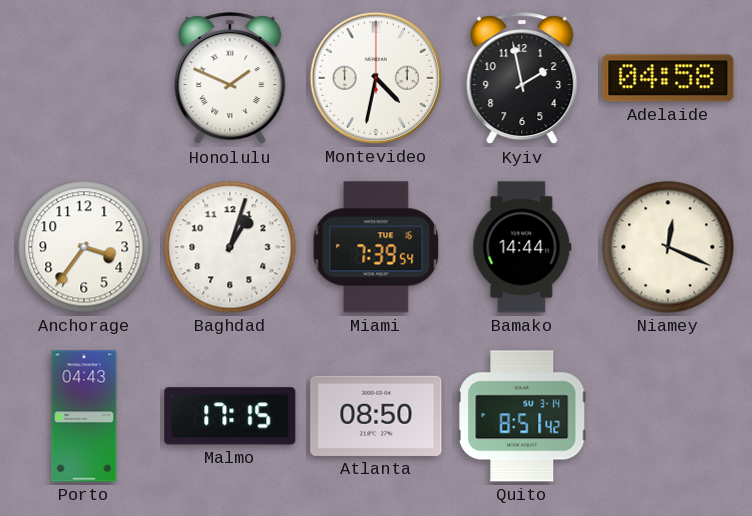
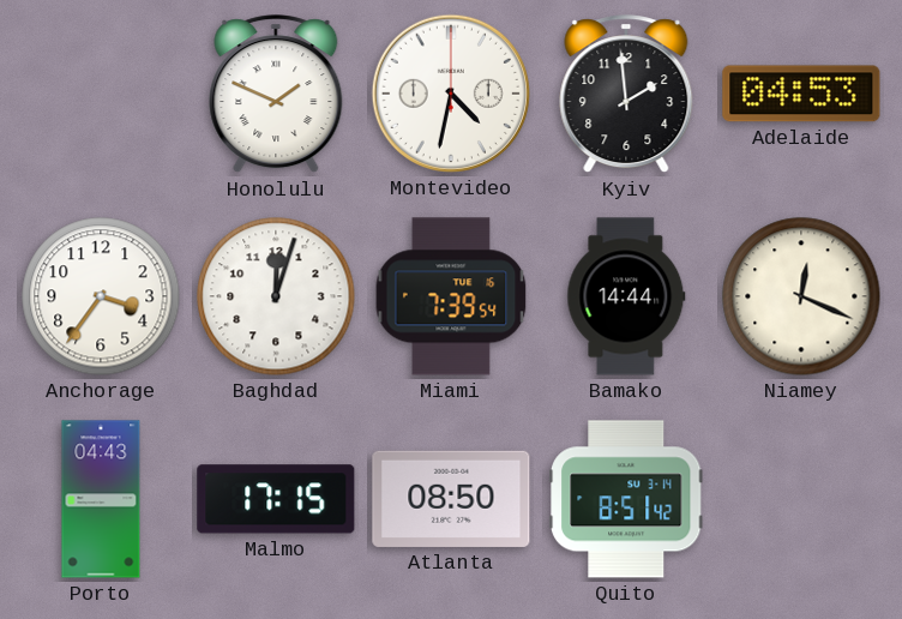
Kyiv: 1:58 -> 1:59 (626, 95)
Adelaide: 04:58 -> 04:53 (801, 94)
Baghdad: 1:03 -> 12:03 (276, 296)
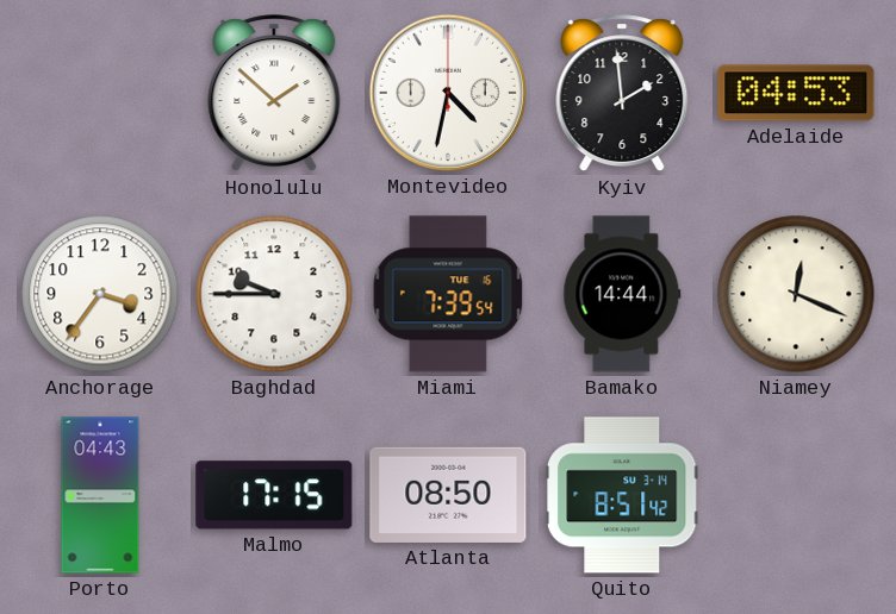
Honolulu: 1:49 -> 1:52 (274, 94)
Baghdad: 12:03 -> 9:45 (274, 294)
